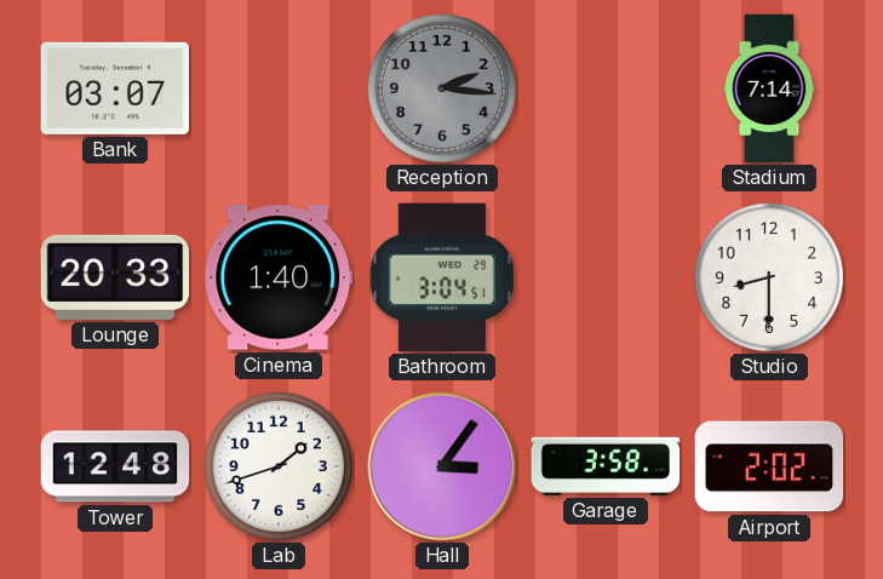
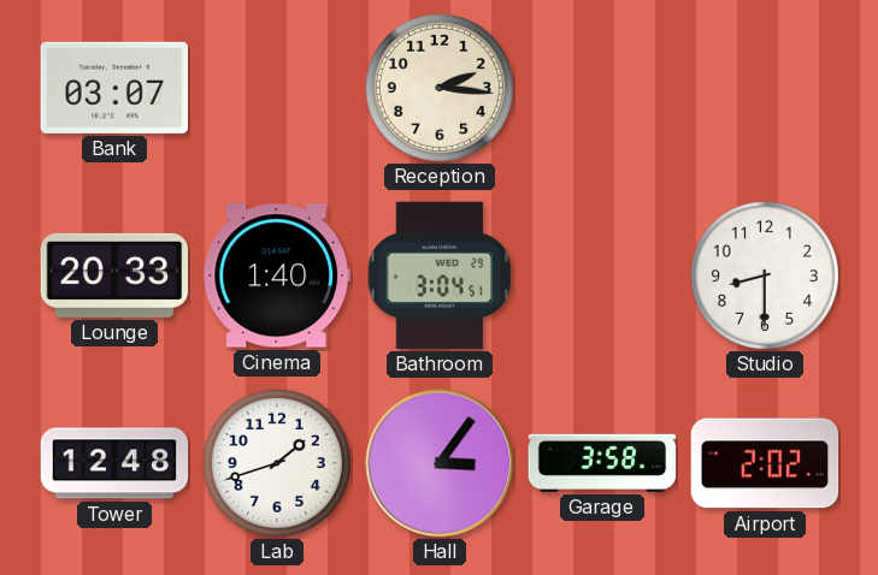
Reception dial: grey -> cream (440, 88)
Stadium: 7:14 -> none (769, 88)
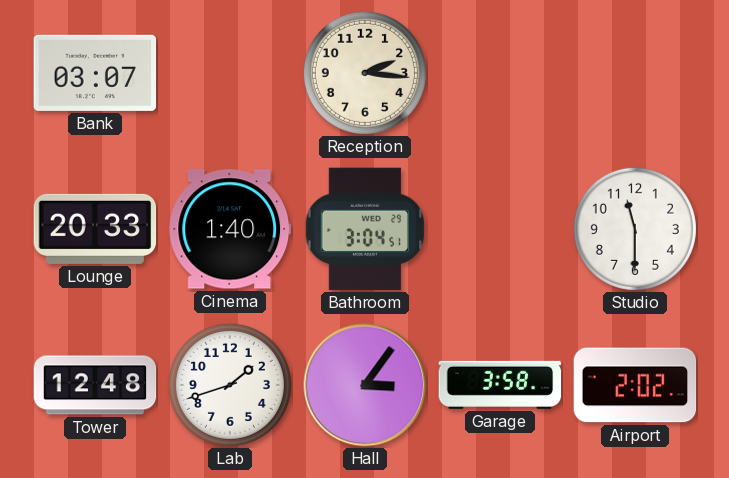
Studio: 8:30 -> 11:30 (635, 229)
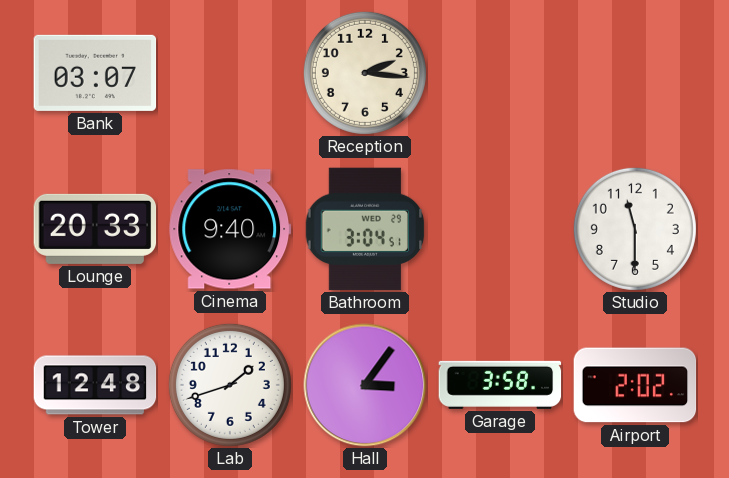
Cinema: 1:40 -> 9:40 (230, 229)
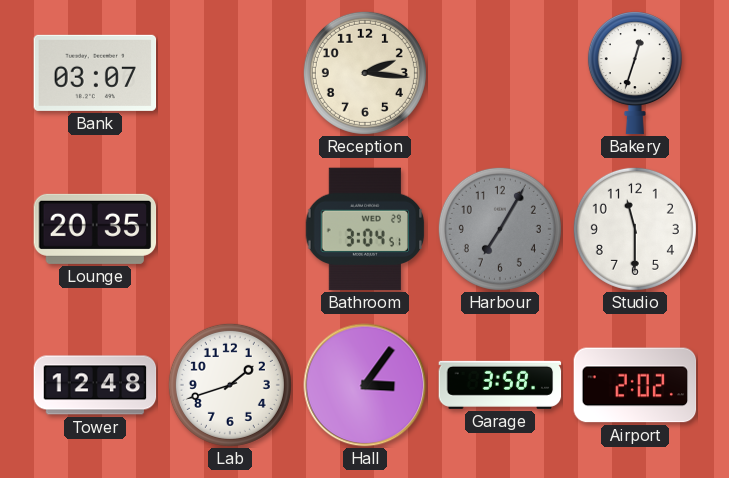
Bakery: none -> 12:33 (635, 73)
Lounge: 20:33 -> 20:35 (95, 229)
Cinema: 9:40 -> none (230, 229)
Harbour: none -> 7:05 (500, 229)
